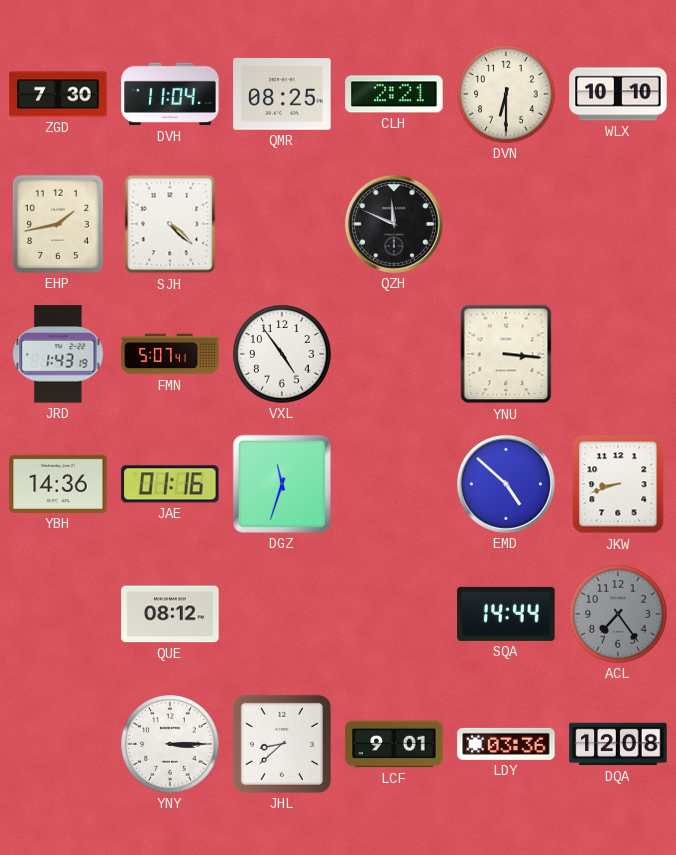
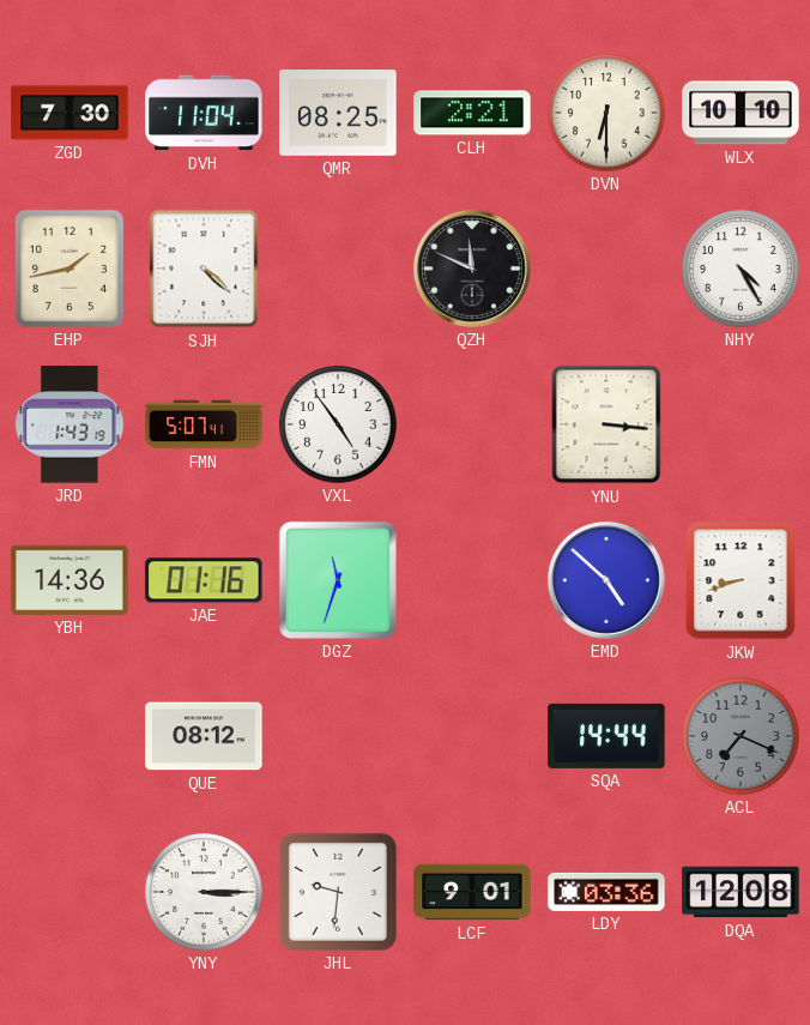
NHY: none -> 4:25 (741, 269)
ACL: 7:24 -> 7:19 (741, 736)
JHL: 8:38 -> 9:31 (338, 892)
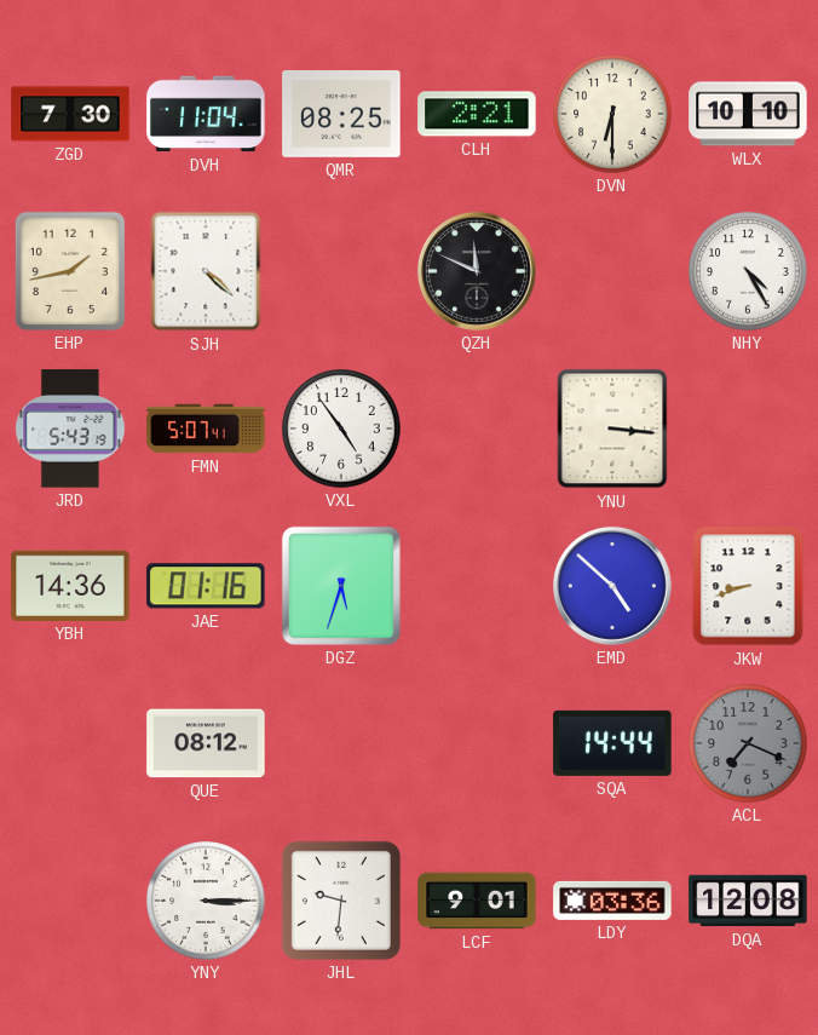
JRD: 1:43 -> 5:43 (70, 429)
DGZ: 11:33 -> 5:33 (341, 586)
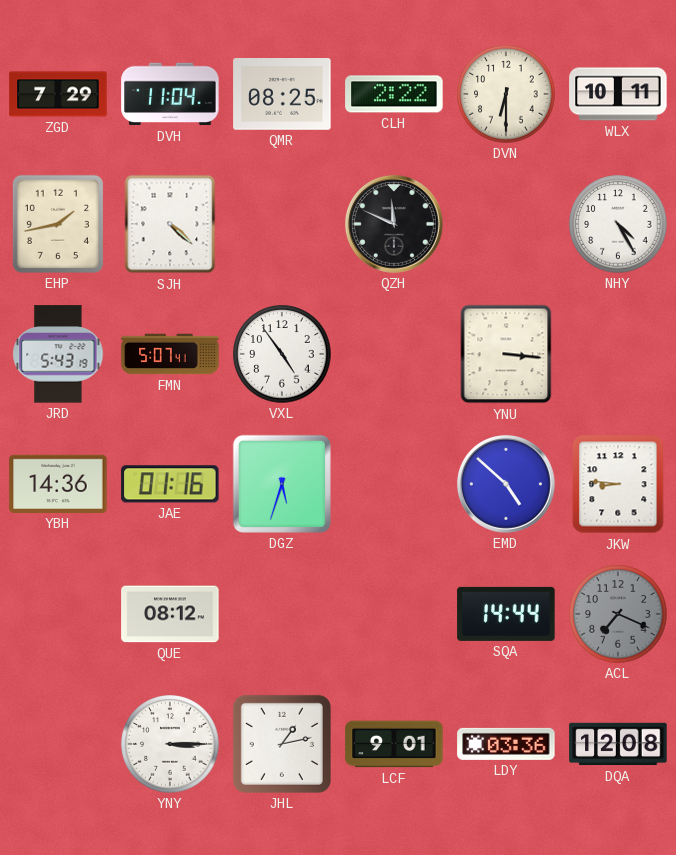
ZGD: 7:30 -> 7:29 (58, 94)
CLH: 2:21 -> 2:22 (394, 94)
WLX: 10:10 -> 10:11 (618, 94)
JKW: 8:42 -> 8:46 (618, 484)
JHL: 9:31 -> 1:13 (282, 744)
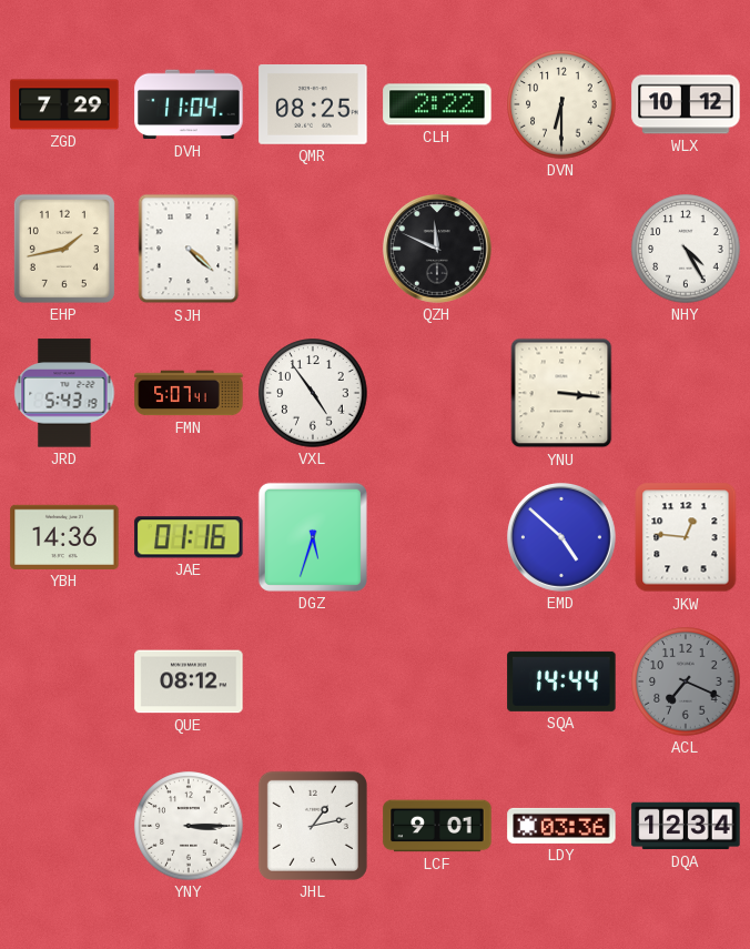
WLX: 10:11 -> 10:12 (686, 104)
JKW: 8:46 -> 12:46 (686, 537)
DQA: 12:08 -> 12:34 (686, 826)
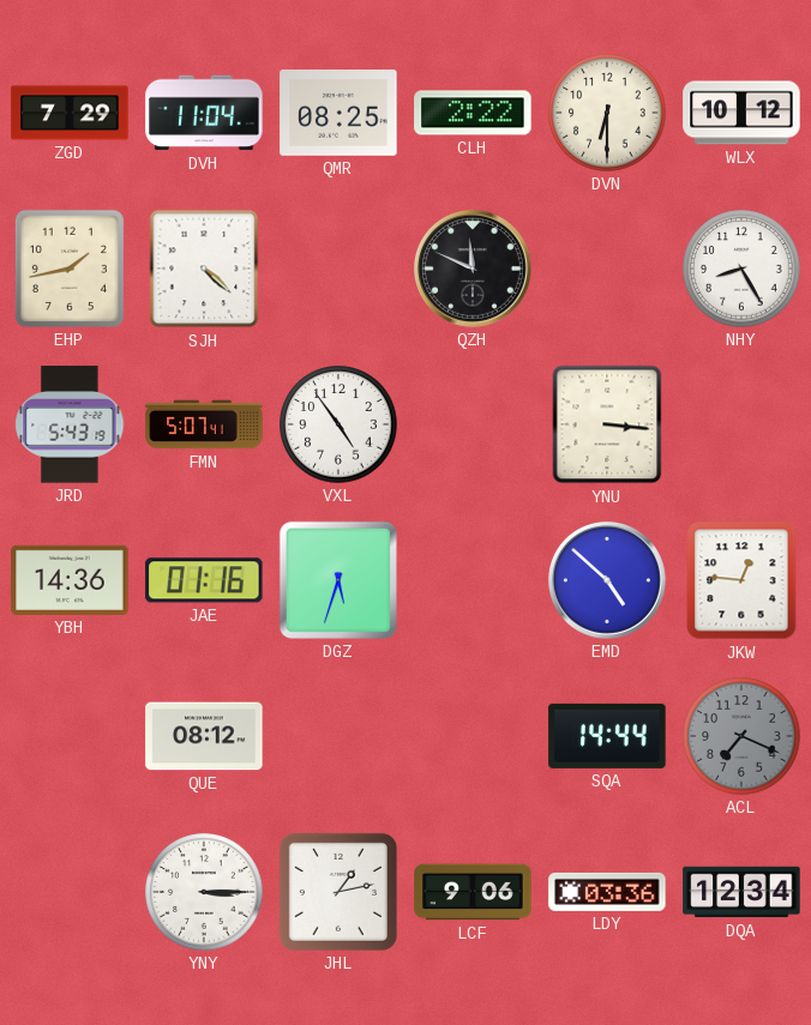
NHY: 4:25 -> 8:25 (741, 269)
LCF: 9:01 -> 9:06 (473, 892)
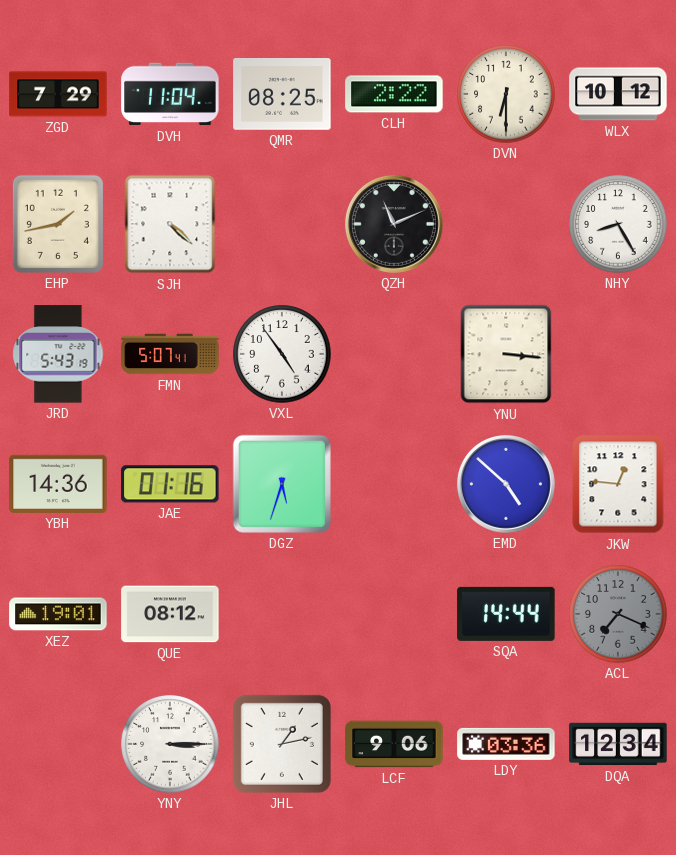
QZH: 11:49 -> 11:11 (394, 224)
XEZ: none -> 19:01 (58, 614)
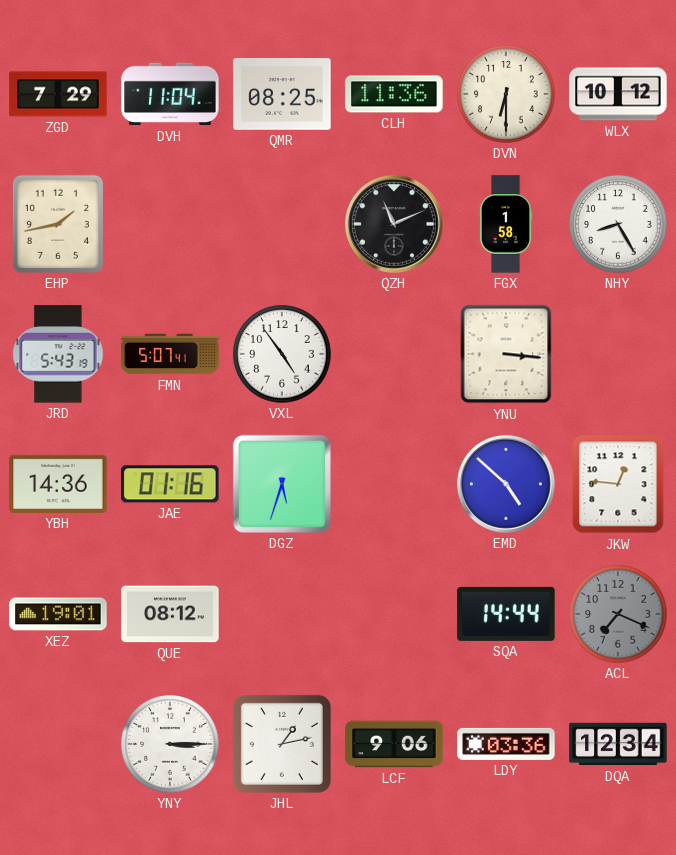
CLH: 2:22 -> 11:36 (394, 94)
SJH: 4:22 -> none (170, 224)
FGX: none -> 1:58 (506, 224)
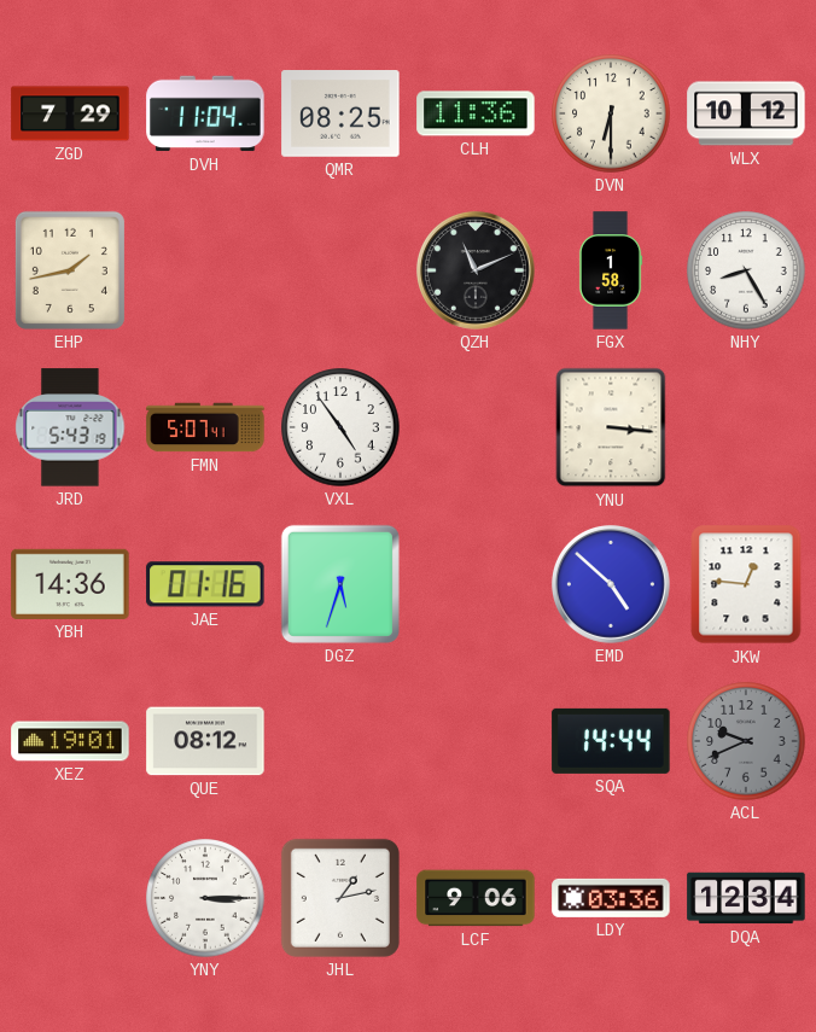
ACL: 7:19 -> 9:41 (746, 741)
